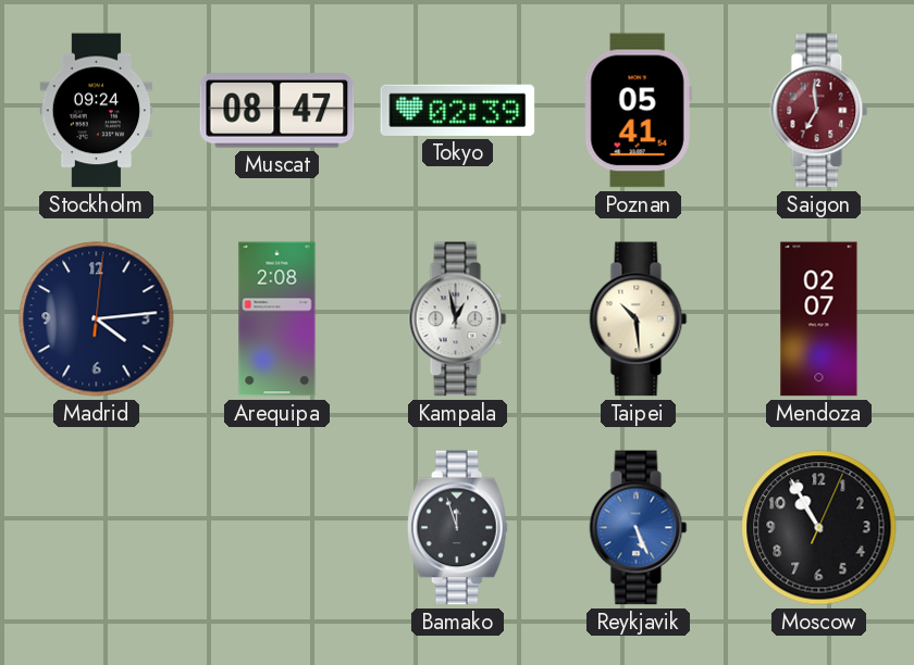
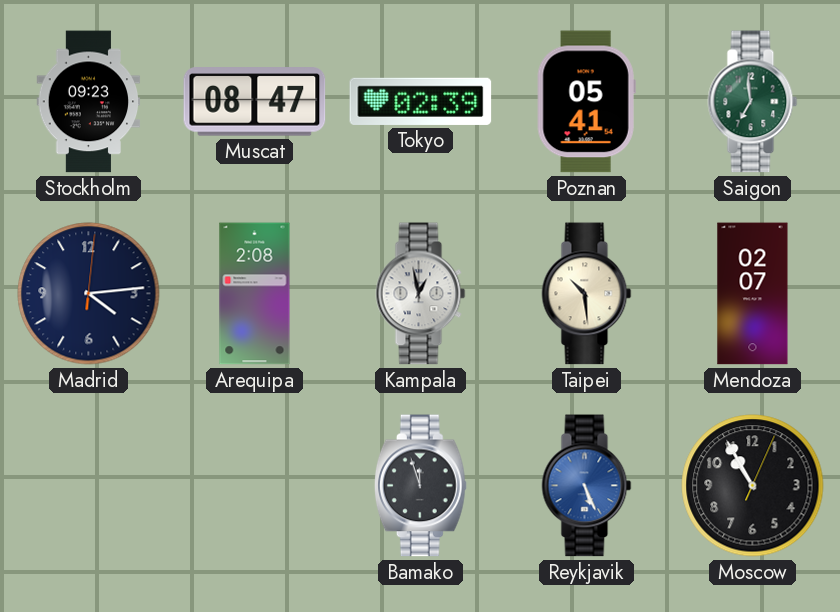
Stockholm: 09:24 -> 09:23 (89, 102)
Saigon dial: burgundy -> green (753, 102)
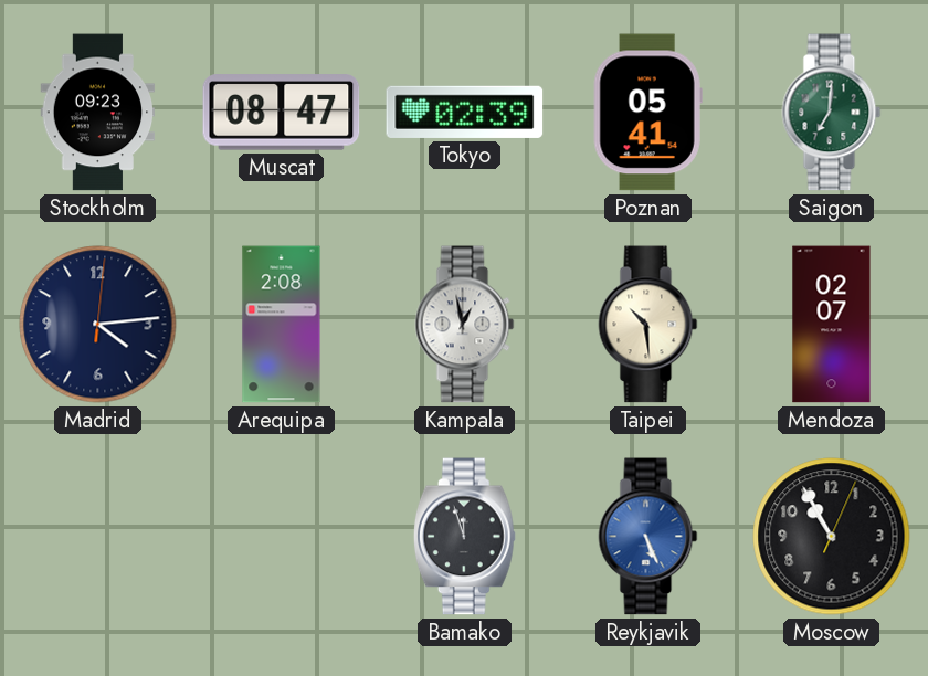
Saigon: 6:59 -> 7:01 (832, 113)
